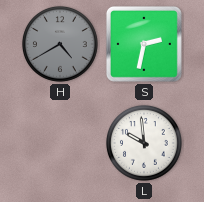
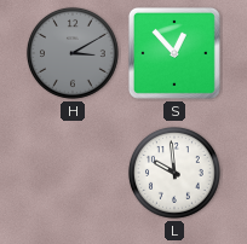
H: 4:40 -> 3:10 (73, 53)
S: 2:32 -> 12:53 (174, 53)
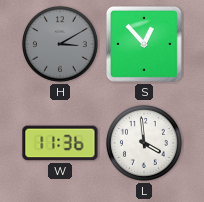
W: none -> 11:36 (60, 143)
L: 9:59 -> 3:59 (144, 143)
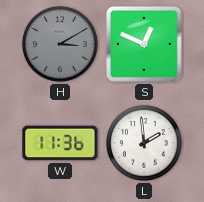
S: 12:53 -> 12:49 (144, 44)
L: 3:59 -> 1:59 (144, 143)
